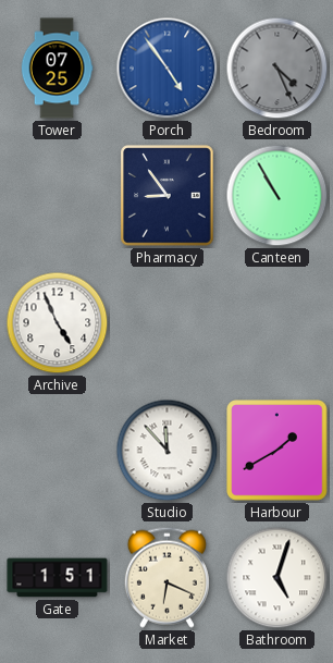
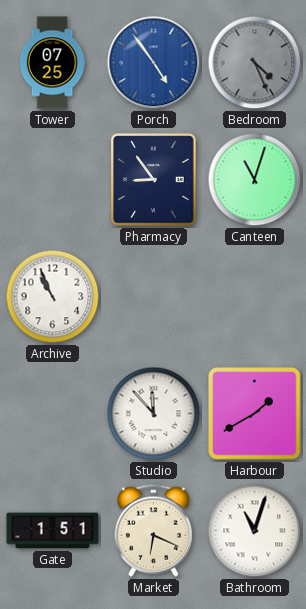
Canteen: 10:55 -> 11:03 (255, 180)
Archive: 4:56 -> 10:56 (53, 297)
Bathroom: 5:03 -> 11:03 (255, 531)
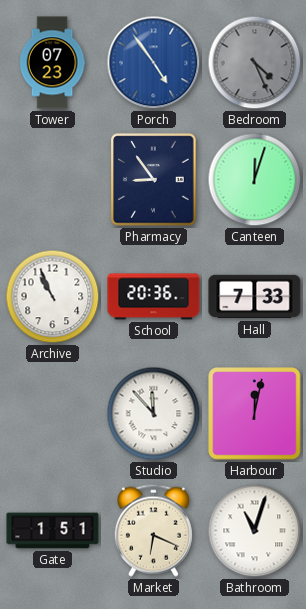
Tower: 07:25 -> 07:23 (52, 63)
Canteen: 11:03 -> 12:03 (255, 180)
School: none -> 20:36 (154, 297)
Hall: none -> 7:33 (255, 297)
Harbour: 1:40 -> 12:02 (255, 414)
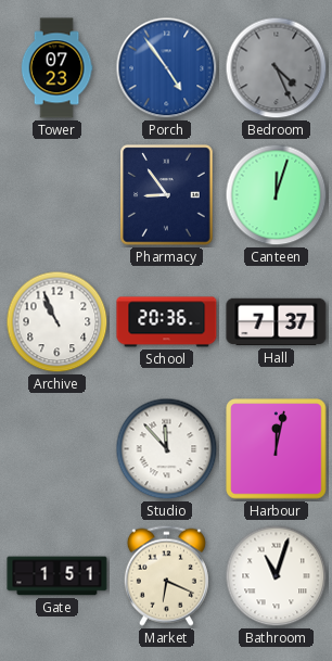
Hall: 7:33 -> 7:37 (277, 322)
